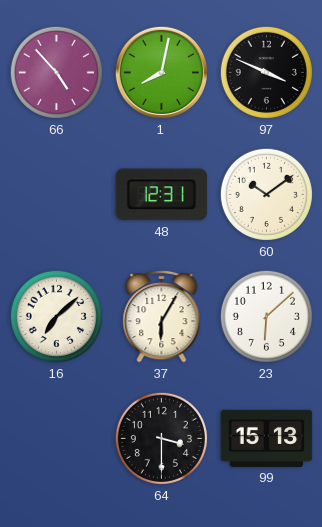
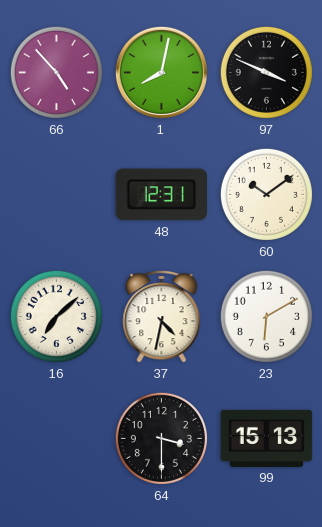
37: 6:05 -> 4:32 (162, 316)
23: 6:08 -> 6:10 (266, 316)
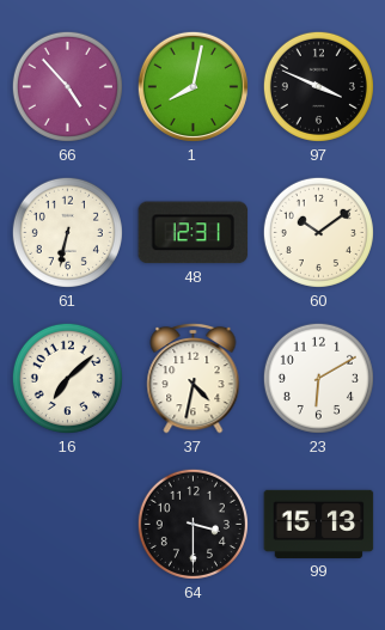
61: none -> 6:32 (67, 232)
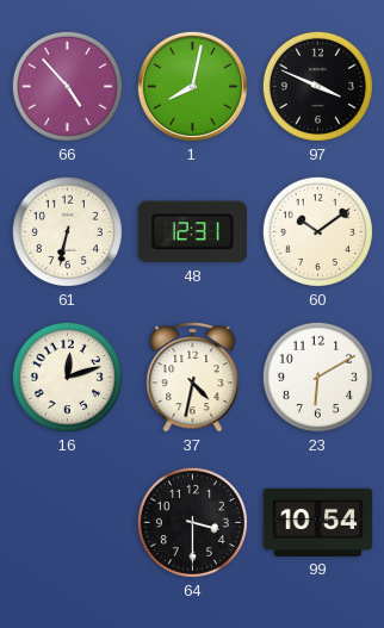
16: 7:08 -> 12:12 (67, 377)
99: 15:13 -> 10:54 (318, 522)
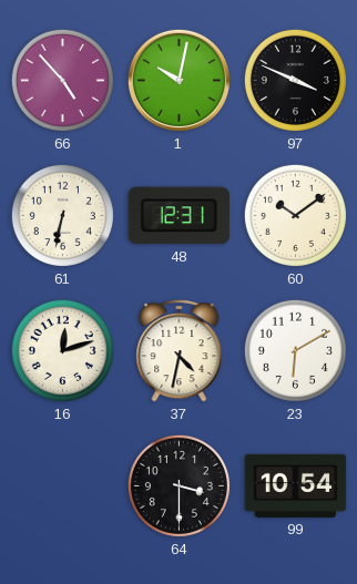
1: 8:02 -> 10:02 (178, 80)
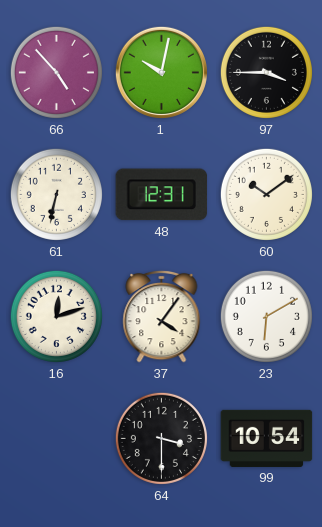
97: 3:49 -> 3:45 (266, 72)
37: 4:32 -> 4:06 (162, 316)
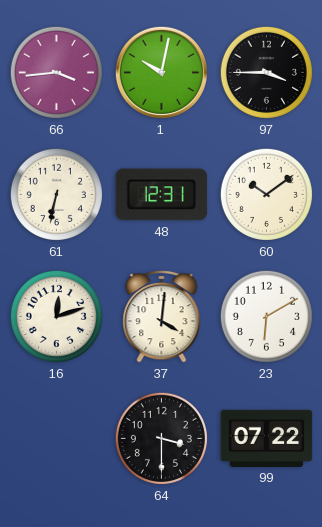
66: 4:53 -> 3:44 (56, 72)
37: 4:06 -> 4:01 (162, 316)
99: 10:54 -> 07:22 (267, 438)
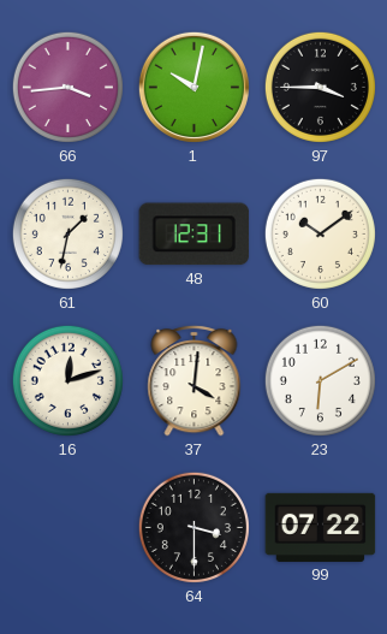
61: 6:32 -> 1:32 (67, 233)
